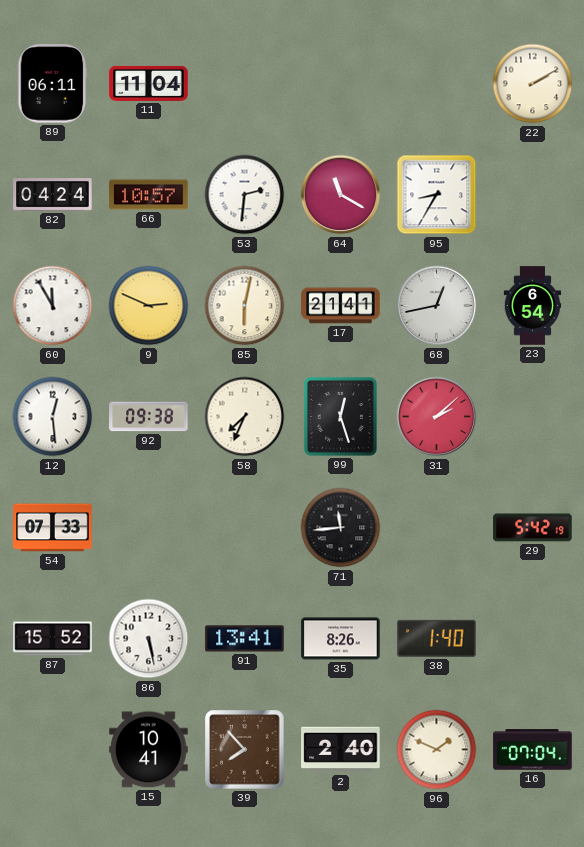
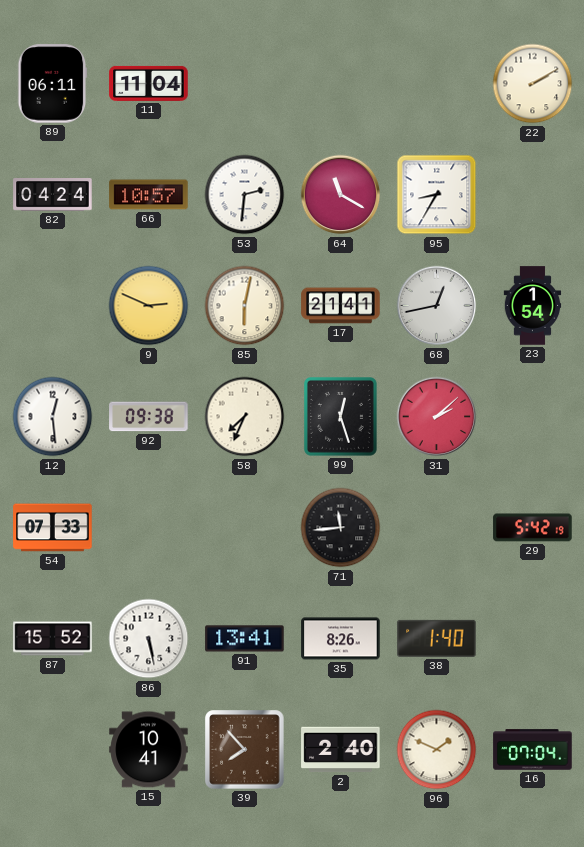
60: 11:55 -> none (53, 306)
23: 6:54 -> 1:54 (533, 306)
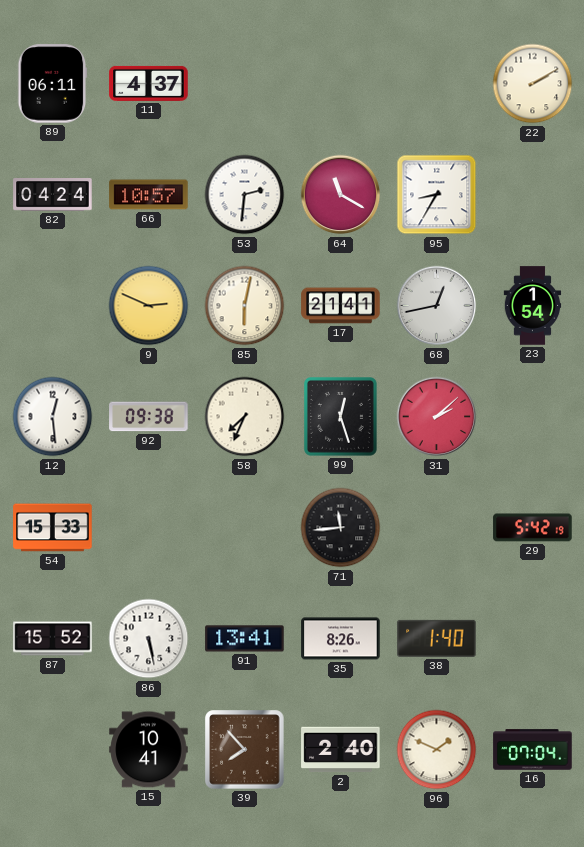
11: 11:04 -> 4:37 (149, 83)
54: 07:33 -> 15:33 (53, 528)
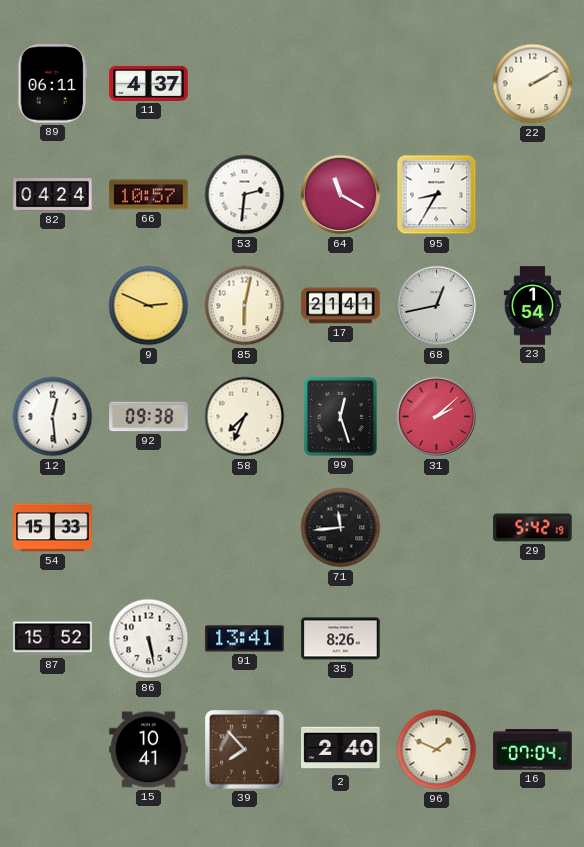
38: 1:40 -> none (437, 638)
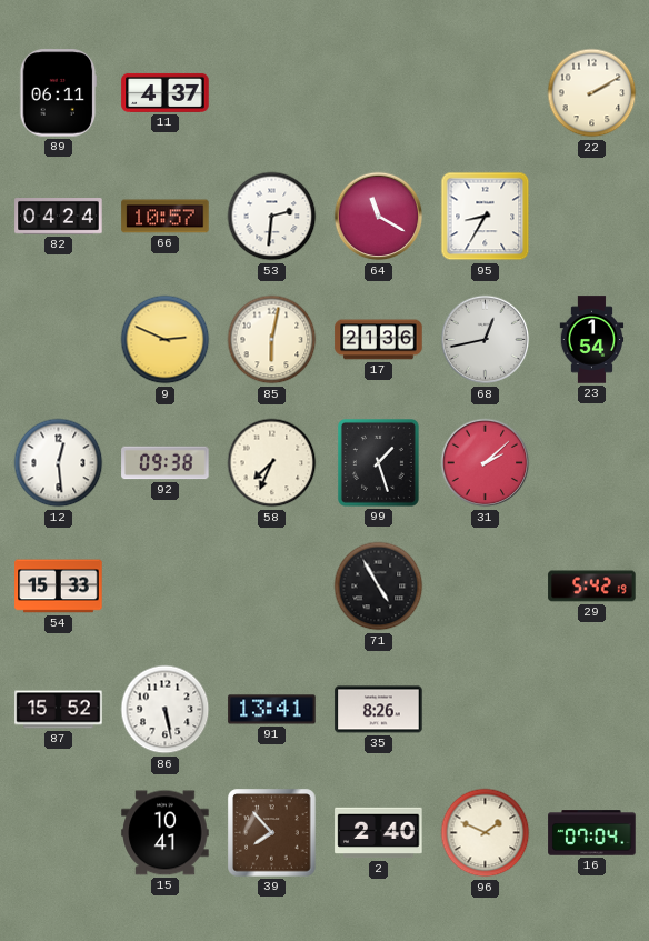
17: 21:41 -> 21:36 (379, 340)
99: 12:27 -> 1:27 (379, 463)
71: 11:44 -> 4:55 (379, 587)
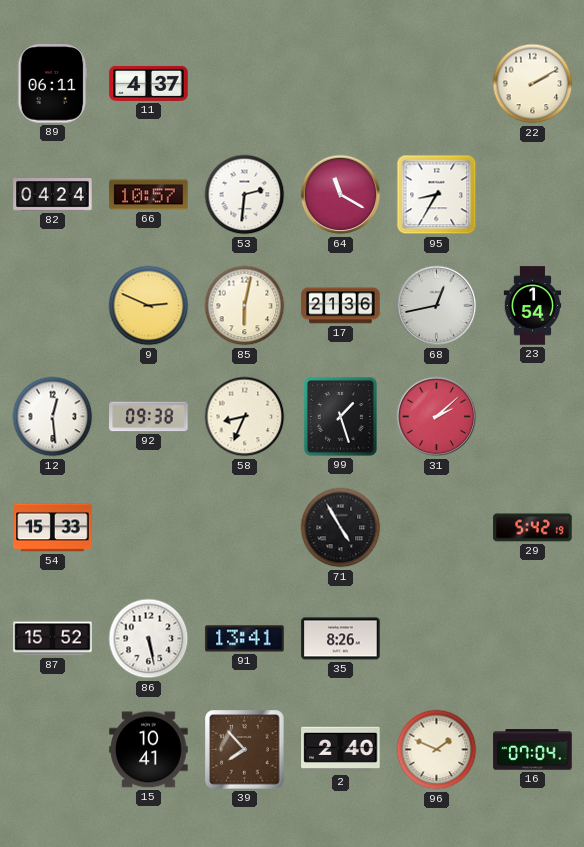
58: 7:34 -> 8:34 (245, 417)
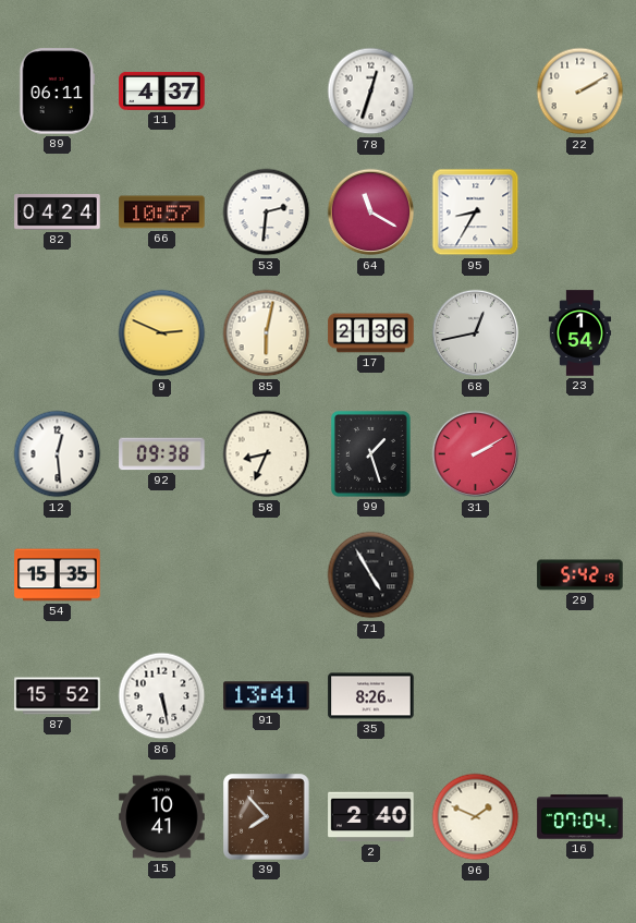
78: none -> 12:33 (371, 92)
31: 2:08 -> 2:10 (476, 454)
54: 15:33 -> 15:35 (58, 575)
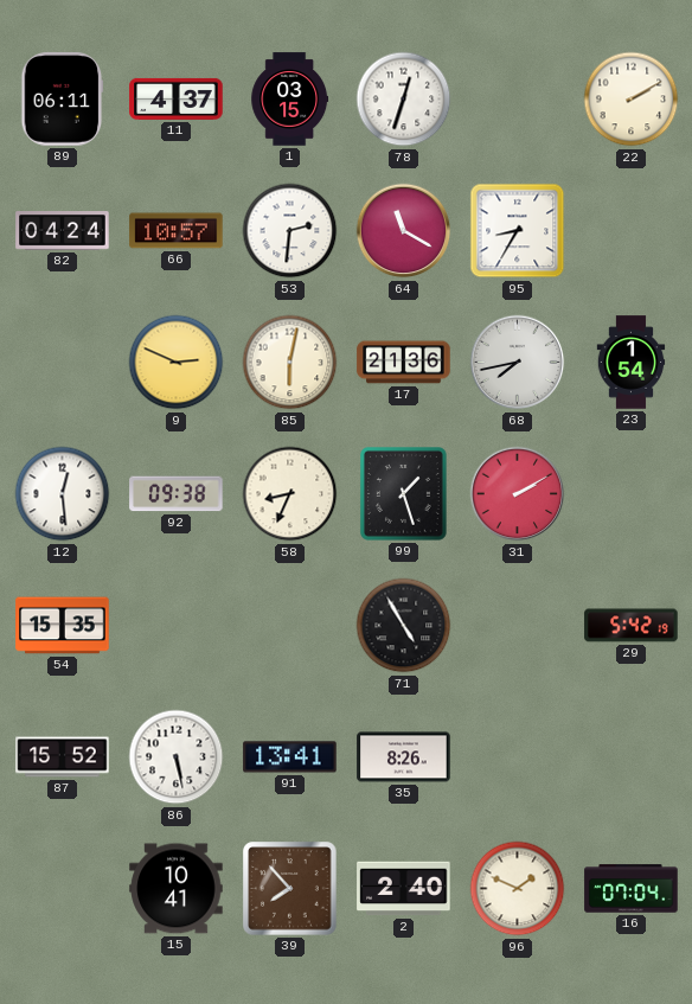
1: none -> 03:15 (290, 100)
68: 12:43 -> 7:43 (518, 363)
